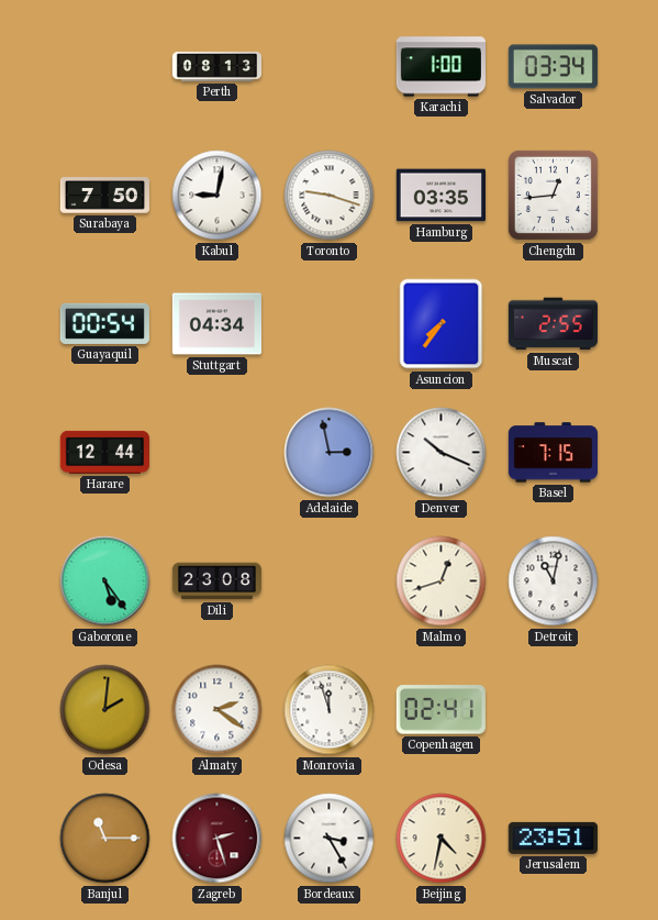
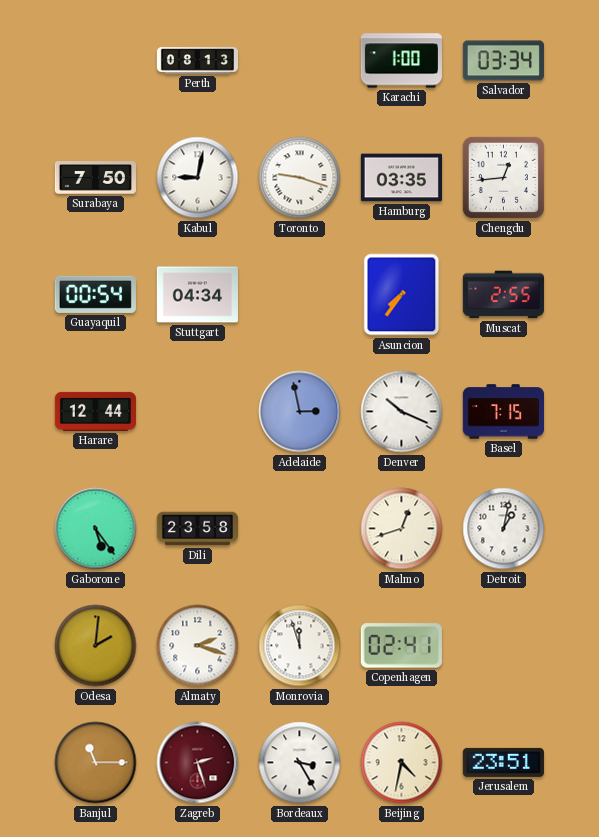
Dili: 23:08 -> 23:58 (197, 529)
Detroit: 11:02 -> 1:02 (504, 529)
Almaty: 2:21 -> 2:18 (198, 646)
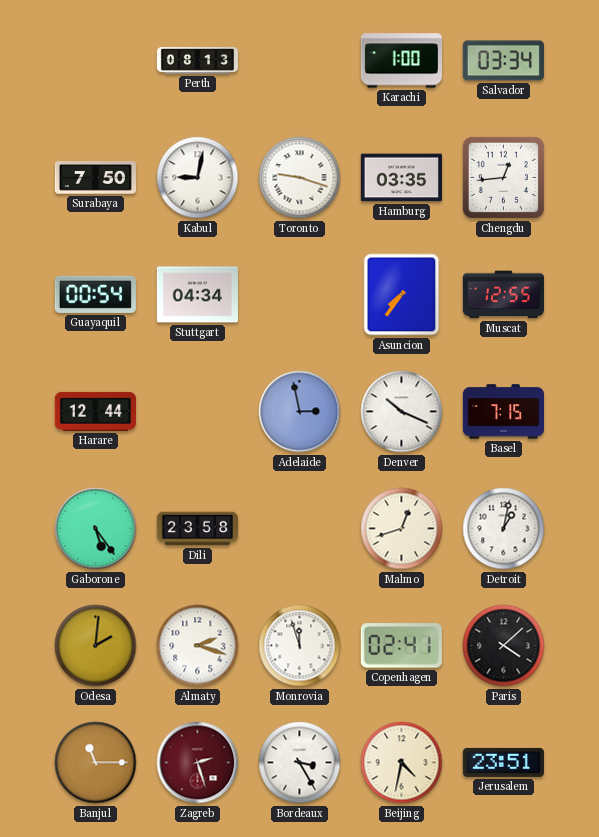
Muscat: 2:55 -> 12:55 (503, 295)
Paris: none -> 4:08 (504, 646)
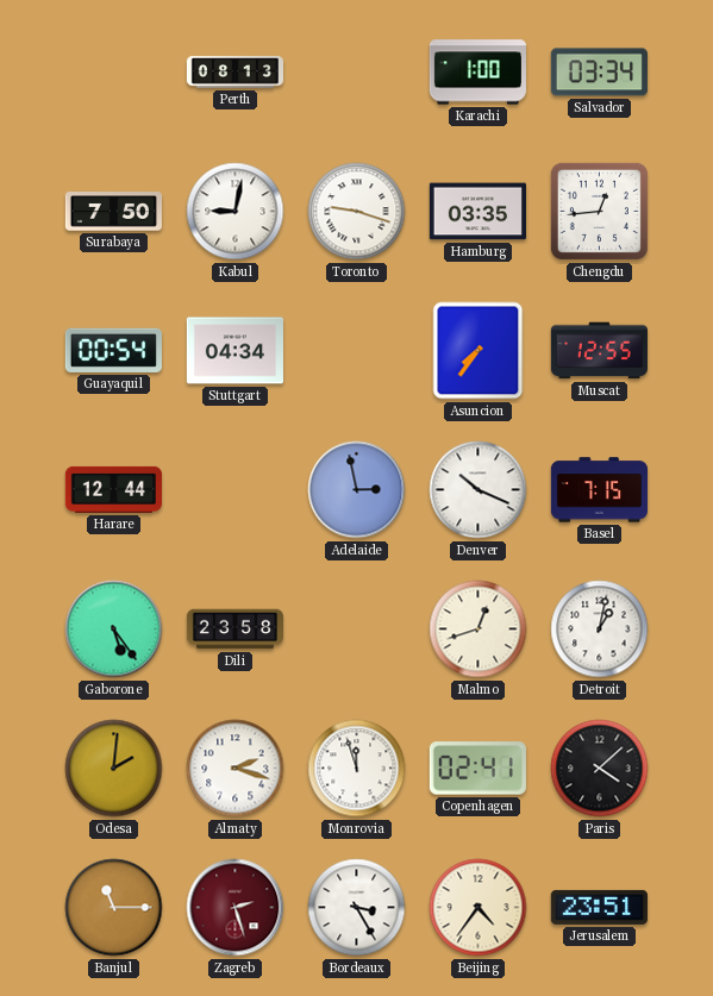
Beijing: 4:32 -> 4:36 (479, 908)
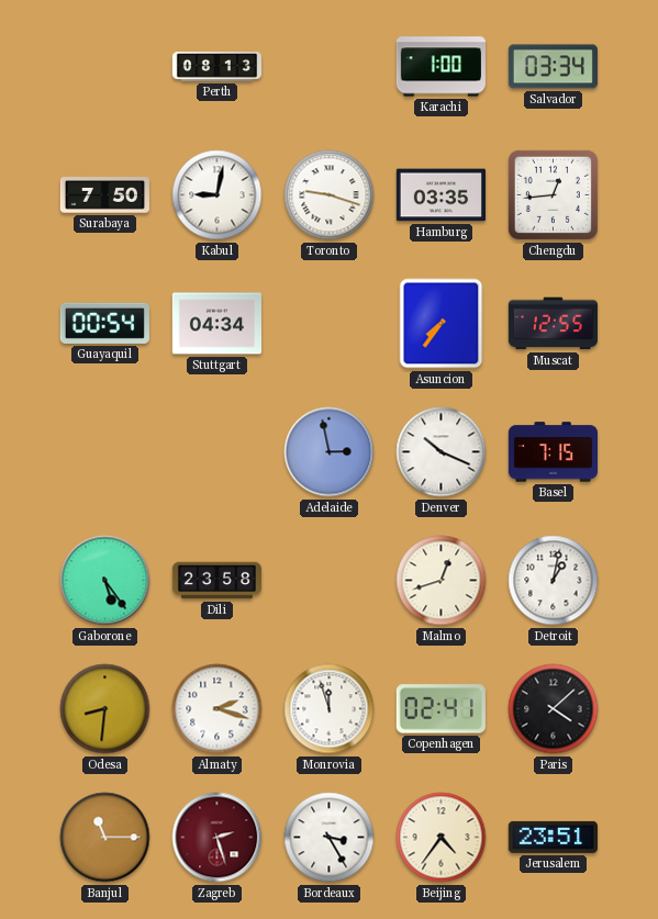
Harare: 12:44 -> none (113, 489)
Odesa: 2:01 -> 8:31 (105, 709)
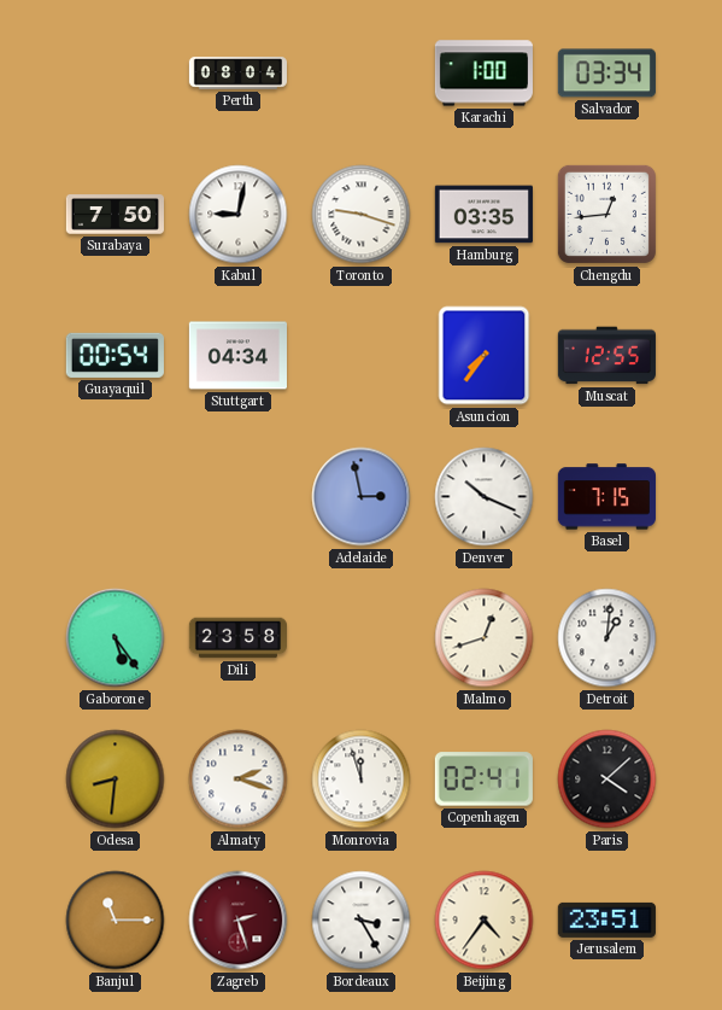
Perth: 08:13 -> 08:04 (237, 74)
Detroit: 1:02 -> 1:01 (607, 638)
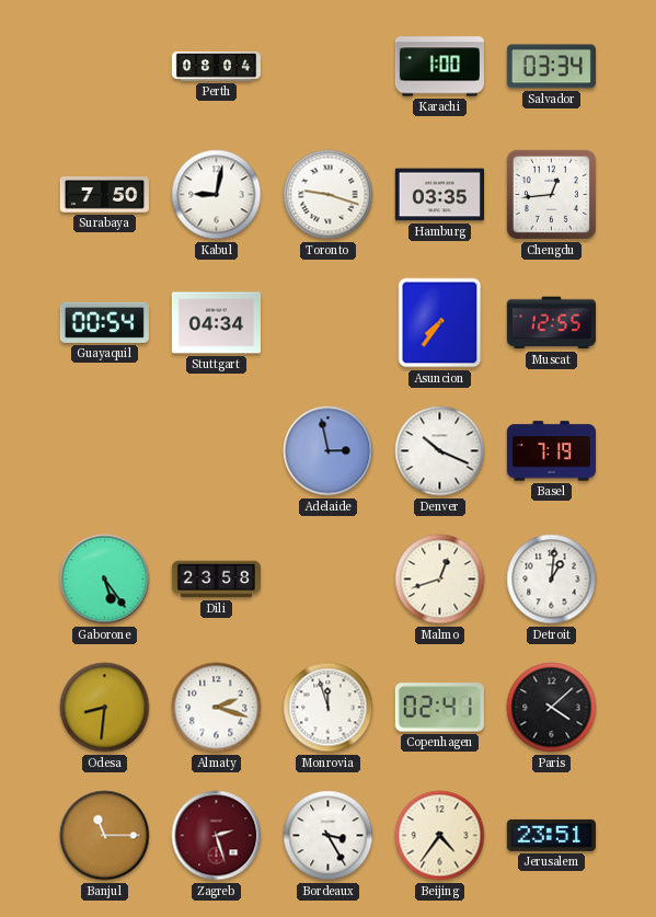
Basel: 7:15 -> 7:19 (551, 451)
